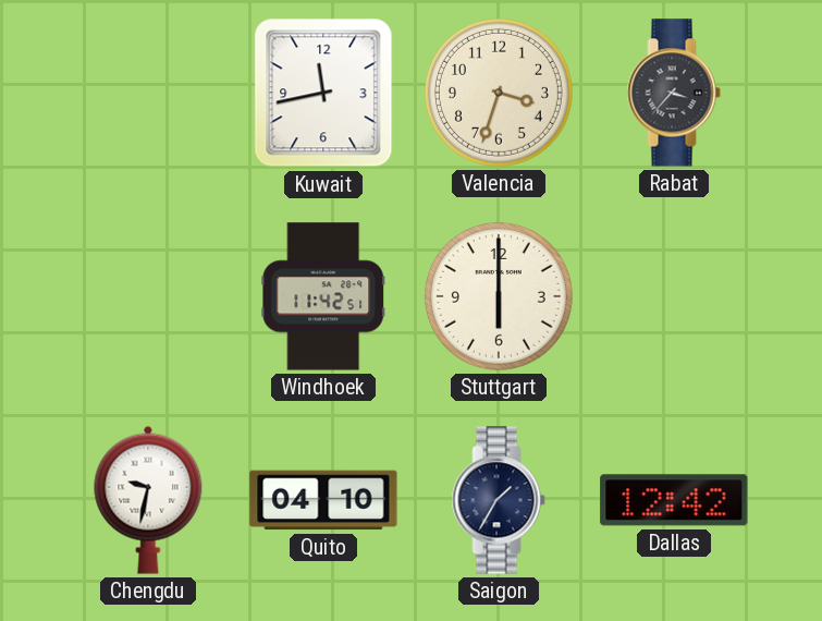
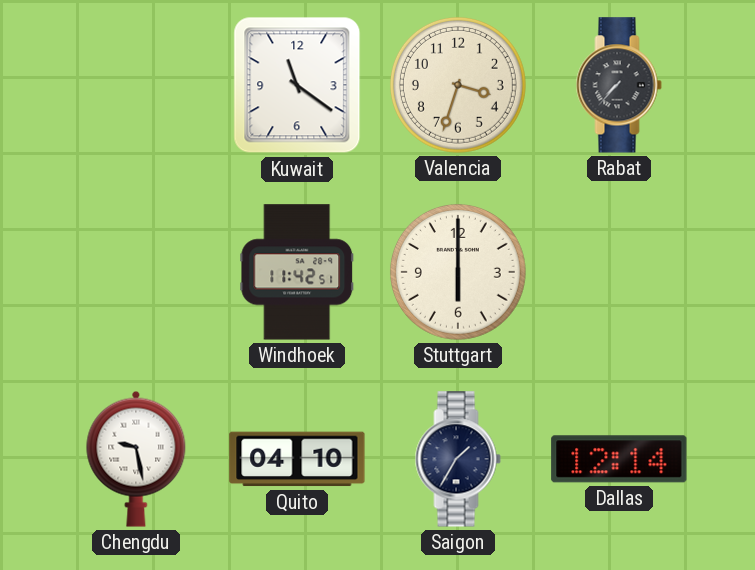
Kuwait: 11:43 -> 11:21 (297, 85)
Rabat: 3:37 -> 7:37 (619, 85)
Chengdu: 9:32 -> 9:28 (136, 459)
Dallas: 12:42 -> 12:14 (619, 459)
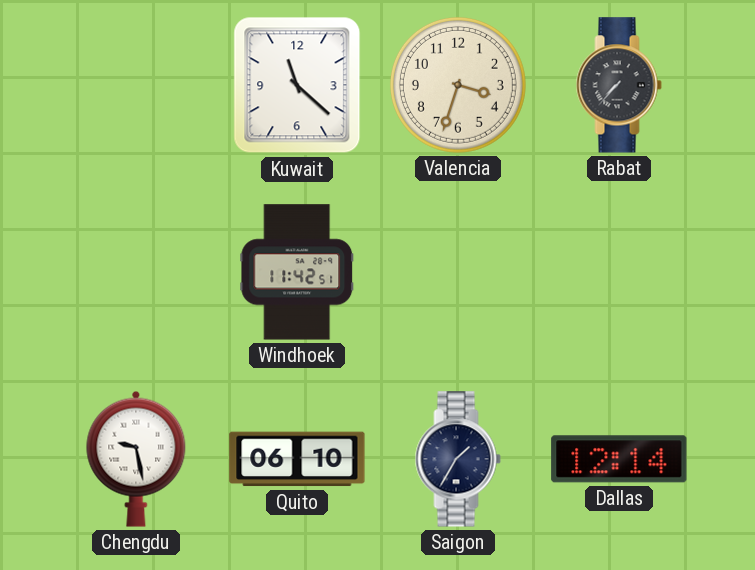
Kuwait: 11:21 -> 11:22 (297, 85)
Stuttgart: 6:00 -> none (458, 272)
Quito: 04:10 -> 06:10 (297, 459)
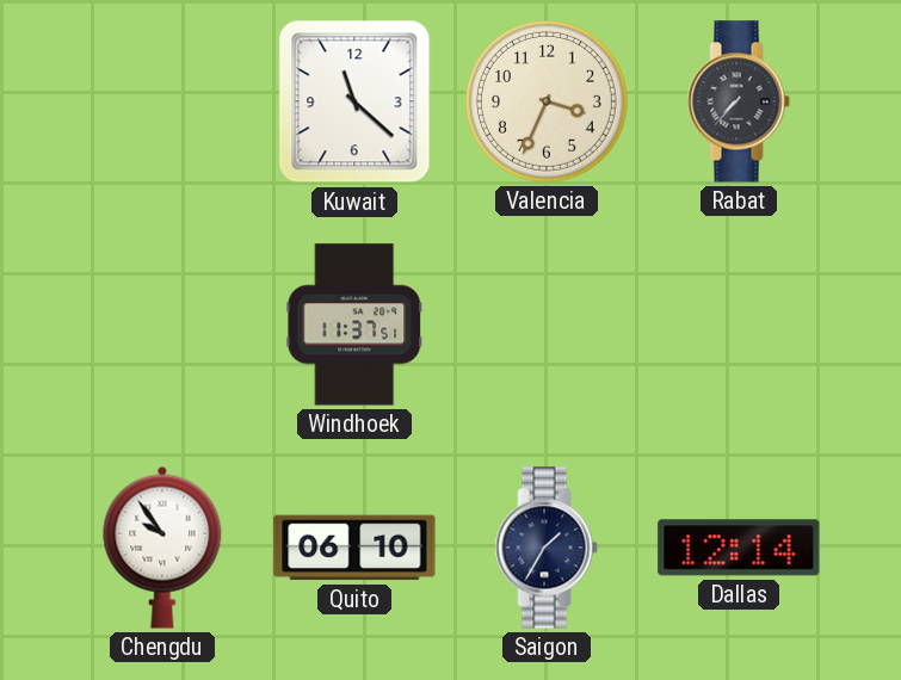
Valencia: 3:33 -> 3:34 (547, 101)
Windhoek: 11:42 -> 11:37 (354, 324)
Chengdu: 9:28 -> 9:54 (162, 548)
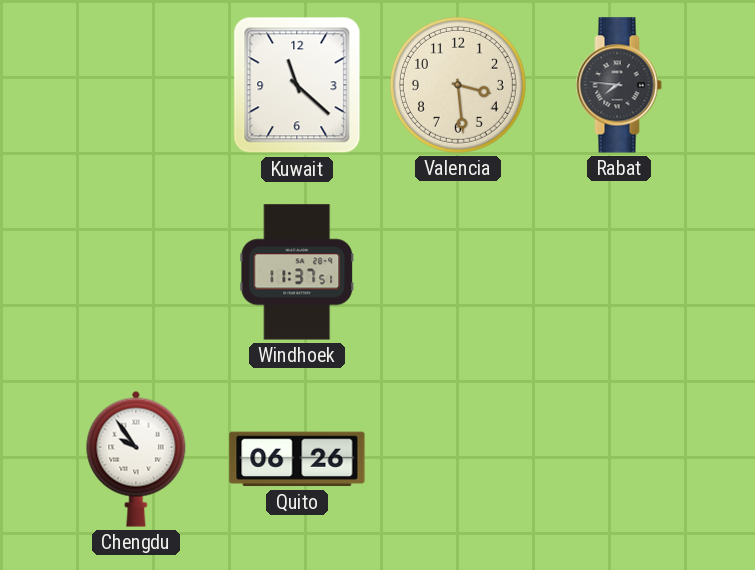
Valencia: 3:34 -> 3:29 (458, 85)
Rabat: 7:37 -> 7:46 (619, 85)
Quito: 06:10 -> 06:26 (297, 459)
Saigon: 1:35 -> none (547, 548)
Dallas: 12:14 -> none (739, 548)
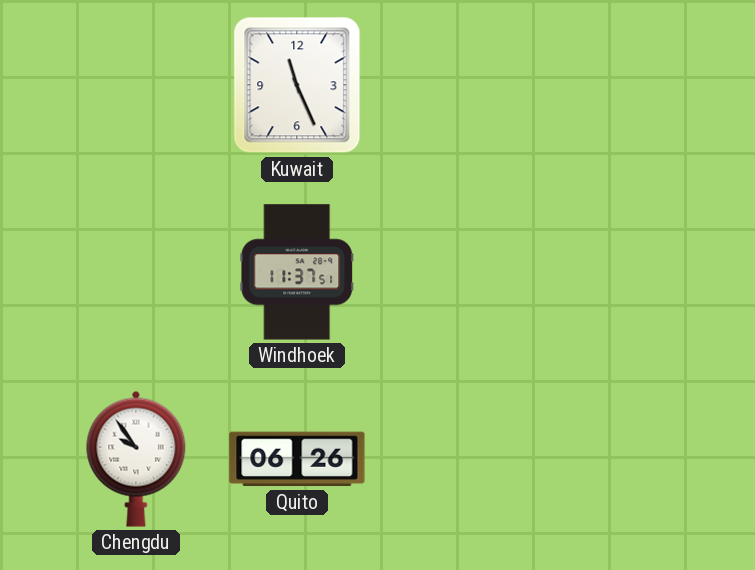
Kuwait: 11:22 -> 11:26 (297, 85)
Valencia: 3:29 -> none (458, 85)
Rabat: 7:46 -> none (619, 85)
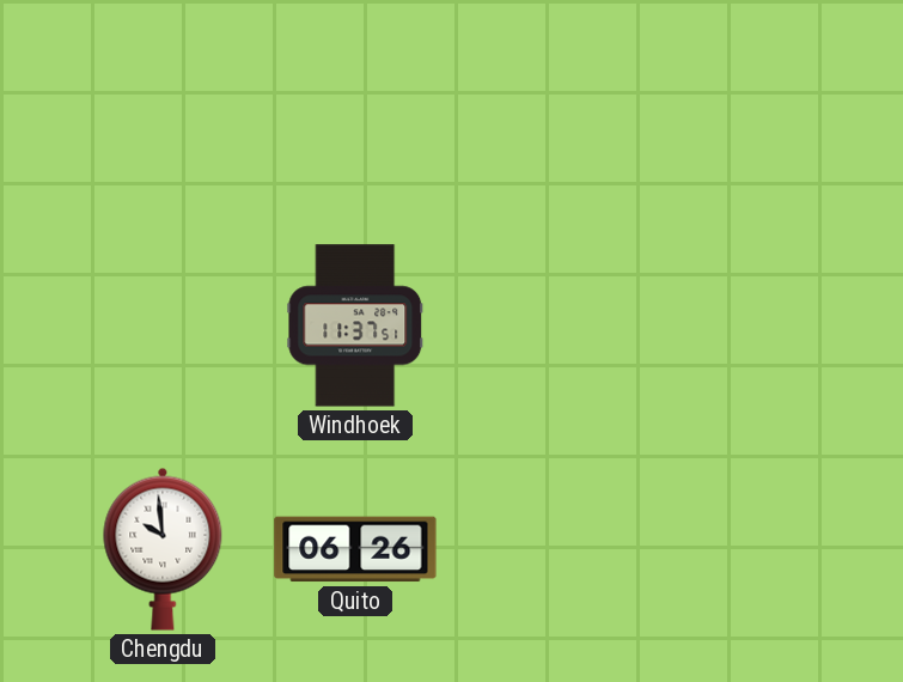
Kuwait: 11:26 -> none (297, 85)
Chengdu: 9:54 -> 9:59 (163, 549)
